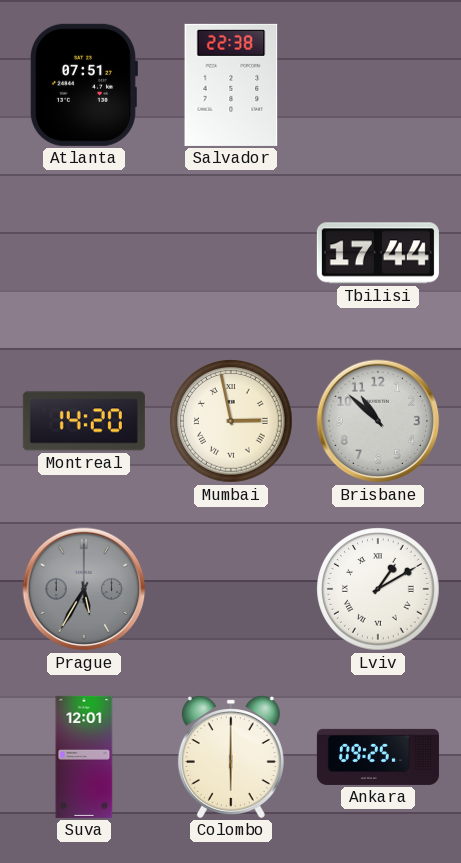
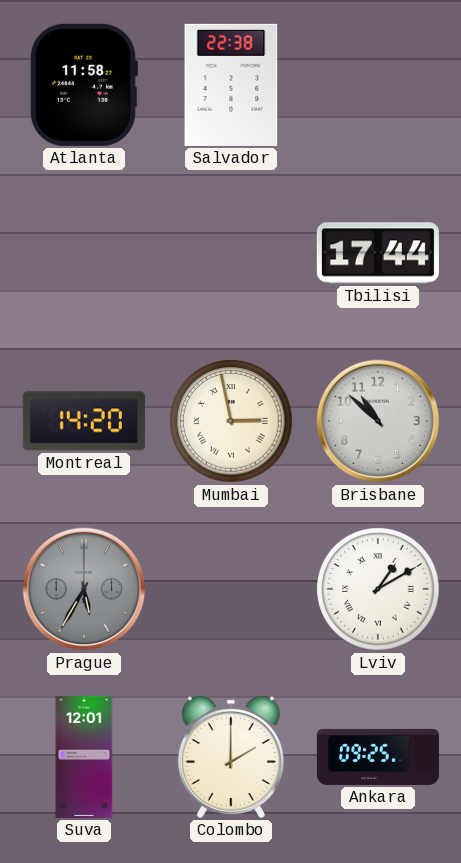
Atlanta: 07:51 -> 11:58 (83, 85)
Colombo: 6:00 -> 2:00 (231, 757)
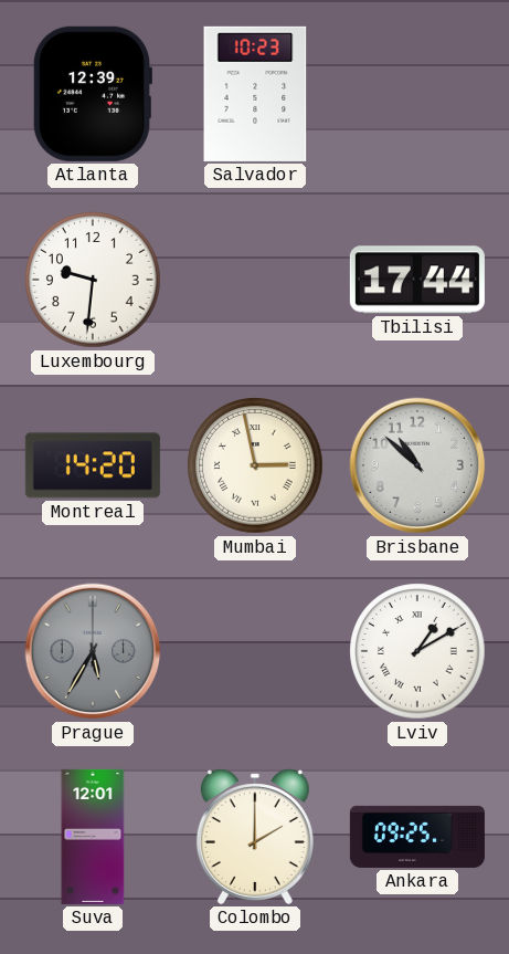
Atlanta: 11:58 -> 12:39 (92, 94)
Salvador: 22:38 -> 10:23 (255, 94)
Luxembourg: none -> 9:31 (93, 280)
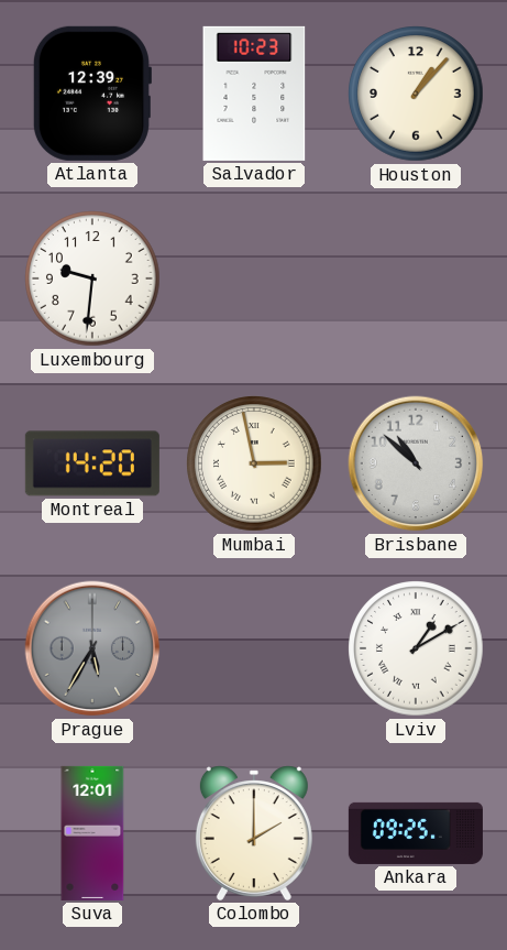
Houston: none -> 1:07 (416, 94)
Tbilisi: 17:44 -> none (417, 280)
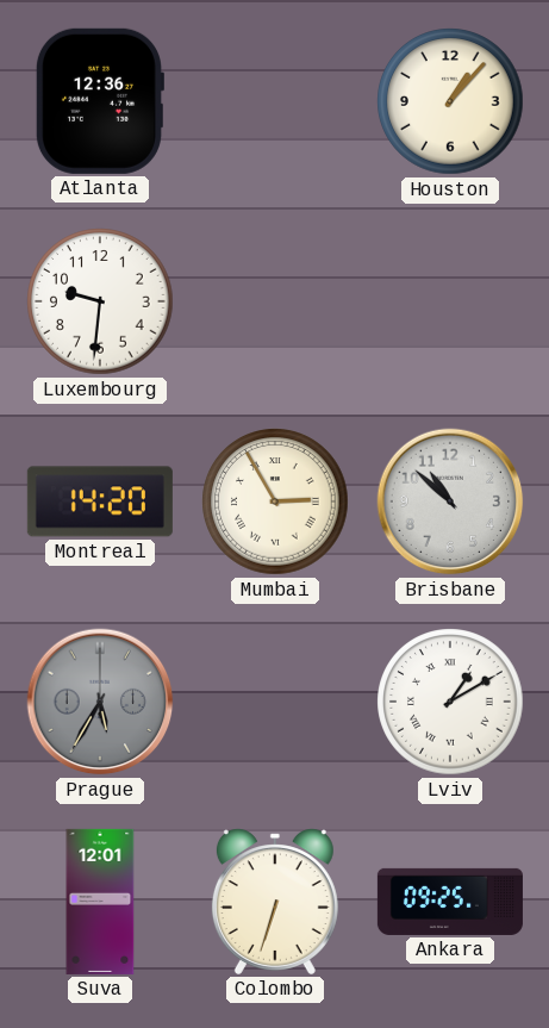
Atlanta: 12:39 -> 12:36 (99, 101)
Salvador: 10:23 -> none (254, 94)
Mumbai: 2:58 -> 2:55 (275, 501)
Colombo: 2:00 -> 6:33 (275, 902)
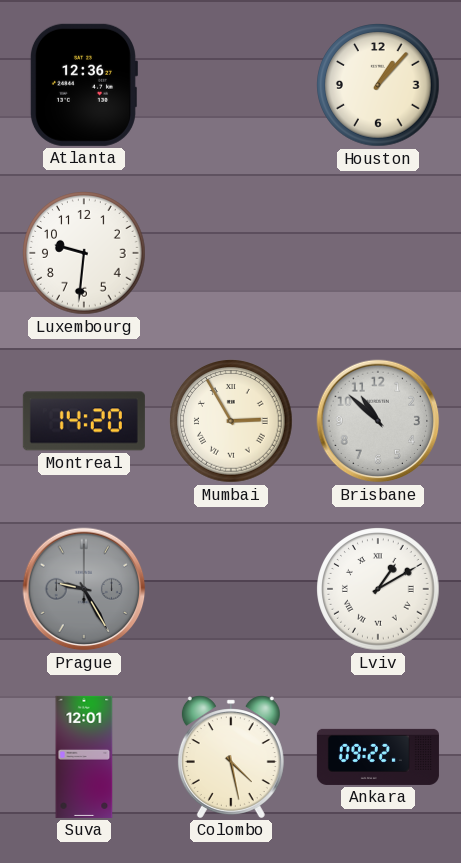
Prague: 5:35 -> 9:25 (84, 589)
Colombo: 6:33 -> 4:28 (231, 757)
Ankara: 09:25 -> 09:22 (378, 757)
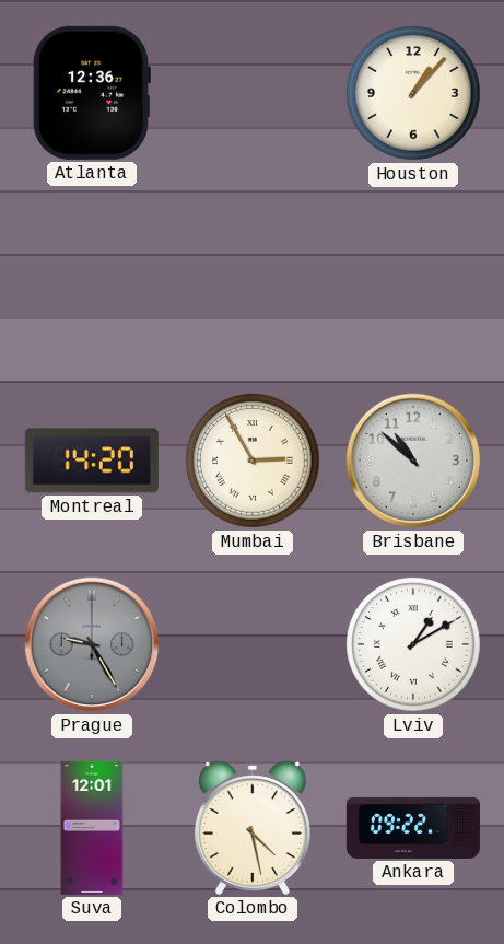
Luxembourg: 9:31 -> none (84, 253)
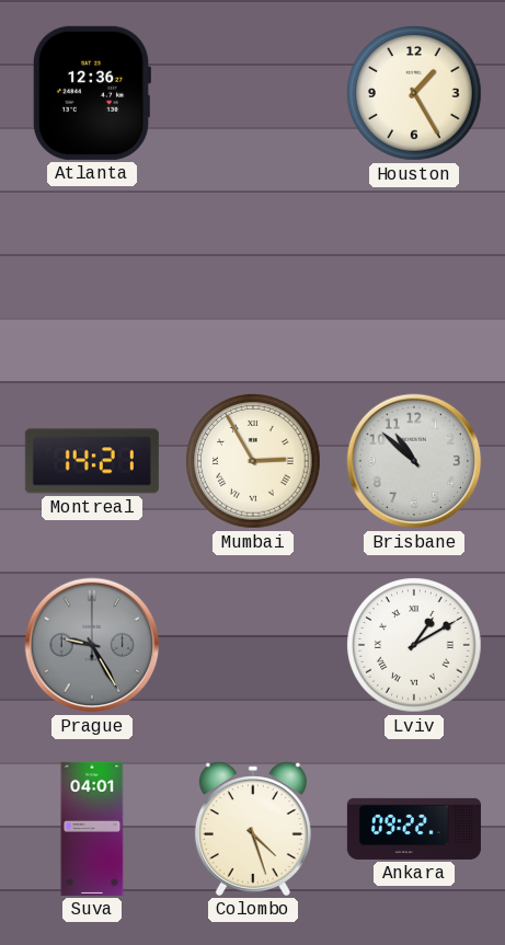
Houston: 1:07 -> 1:25 (414, 93)
Montreal: 14:20 -> 14:21 (92, 461)
Suva: 12:01 -> 04:01 (92, 829)
Colombo: 4:28 -> 4:27 (253, 829)
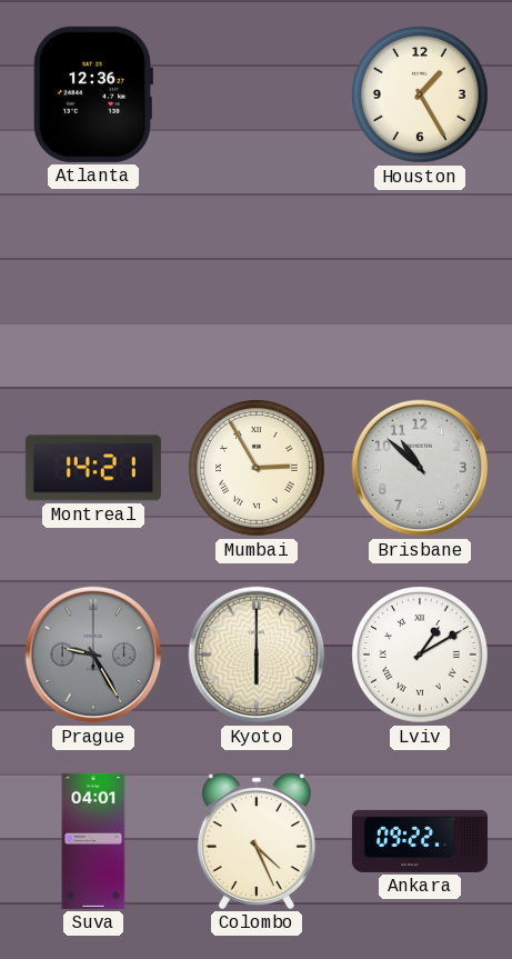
Kyoto: none -> 6:00 (257, 655)
Colombo: 4:27 -> 4:26 (257, 841)
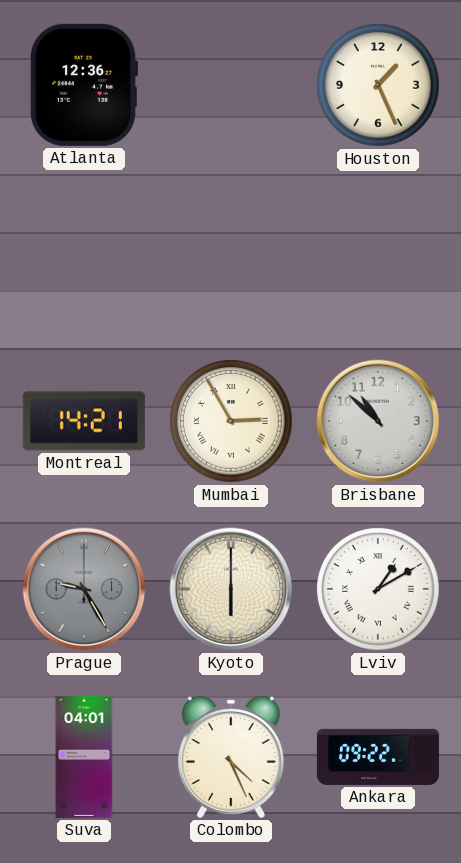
Houston: 1:25 -> 1:26 (378, 85)
